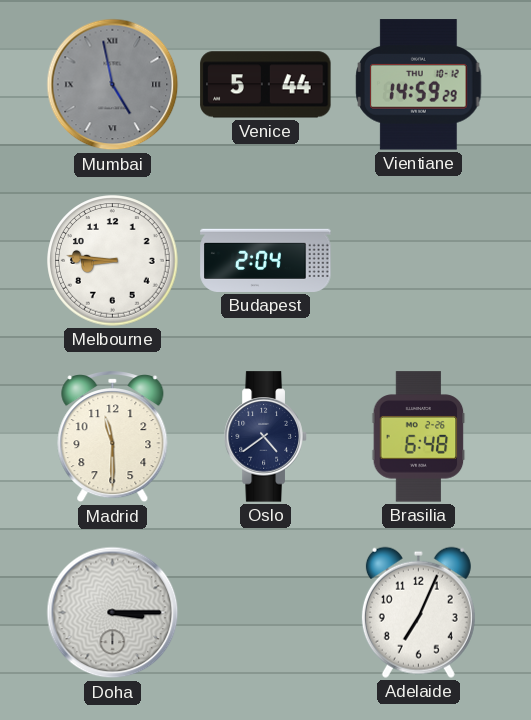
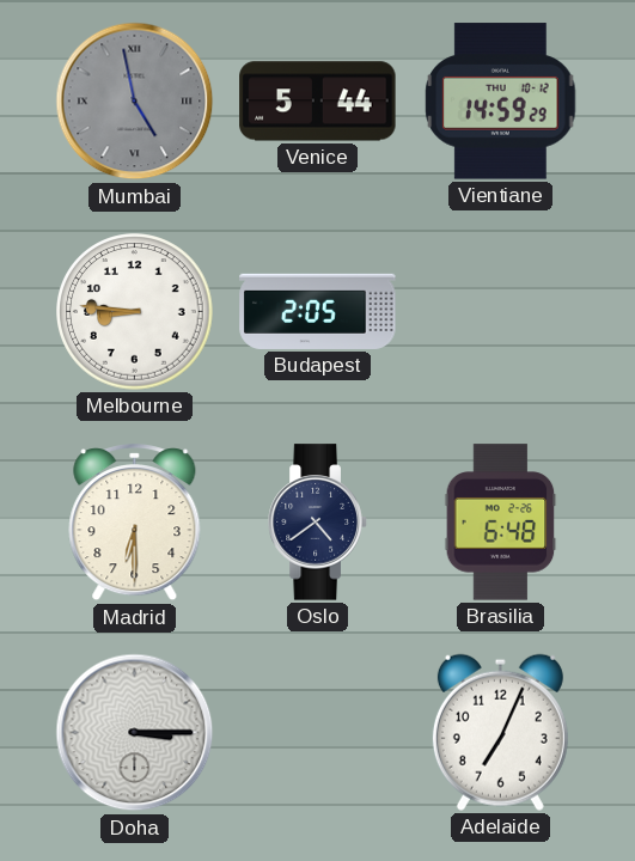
Budapest: 2:04 -> 2:05 (318, 311)
Madrid: 11:30 -> 6:30 (135, 524)
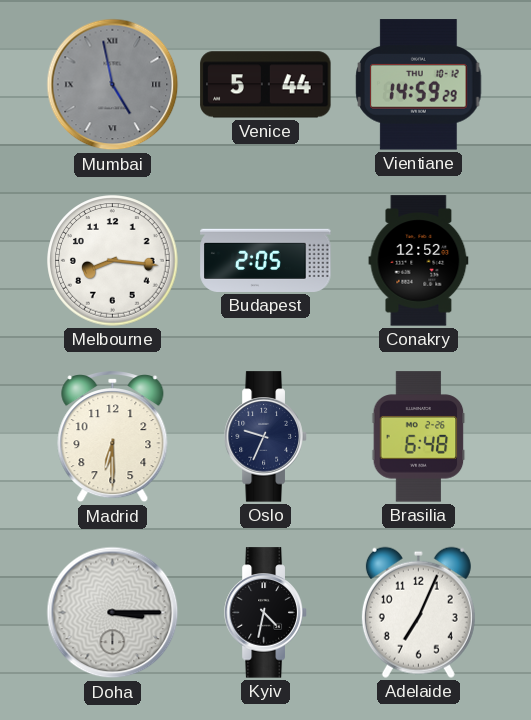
Melbourne: 8:46 -> 8:16 (113, 261)
Conakry: none -> 12:52 (419, 261)
Oslo: 4:39 -> 9:34 (266, 437)
Kyiv: none -> 4:32 (266, 613)
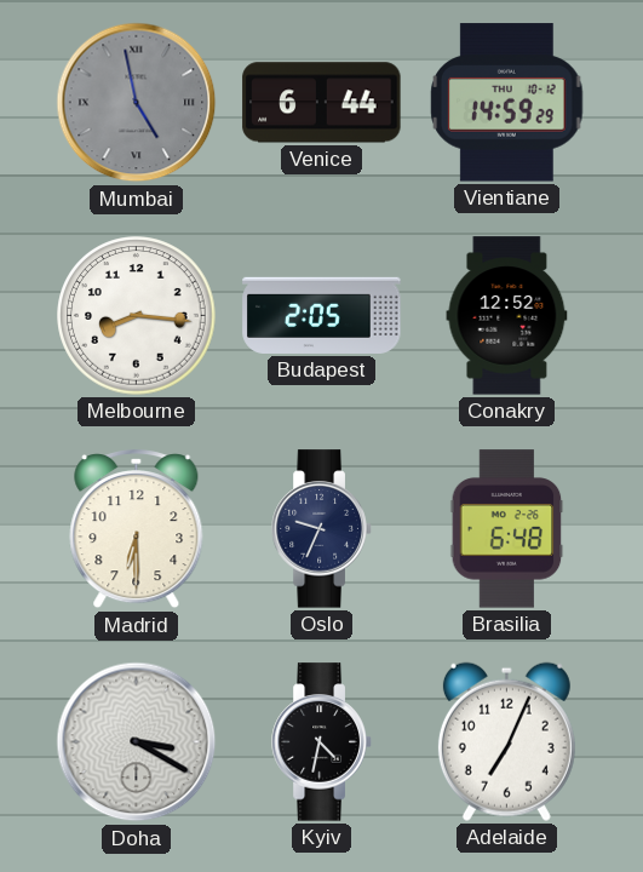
Venice: 5:44 -> 6:44 (322, 103)
Doha: 3:15 -> 3:20 (137, 742)
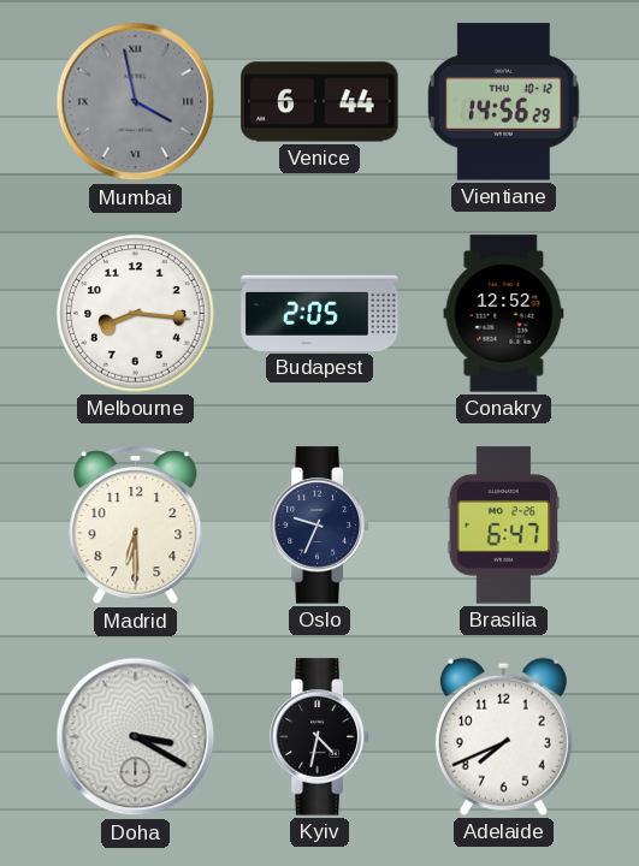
Mumbai: 4:58 -> 3:58 (136, 102)
Vientiane: 14:59 -> 14:56 (504, 102)
Brasilia: 6:48 -> 6:47 (504, 526)
Adelaide: 7:04 -> 7:41 (503, 736)
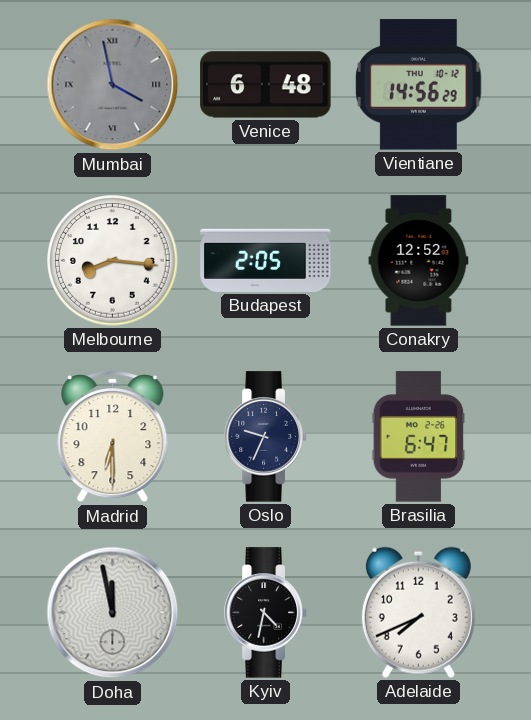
Venice: 6:44 -> 6:48 (266, 85)
Doha: 3:20 -> 11:58 (113, 613)
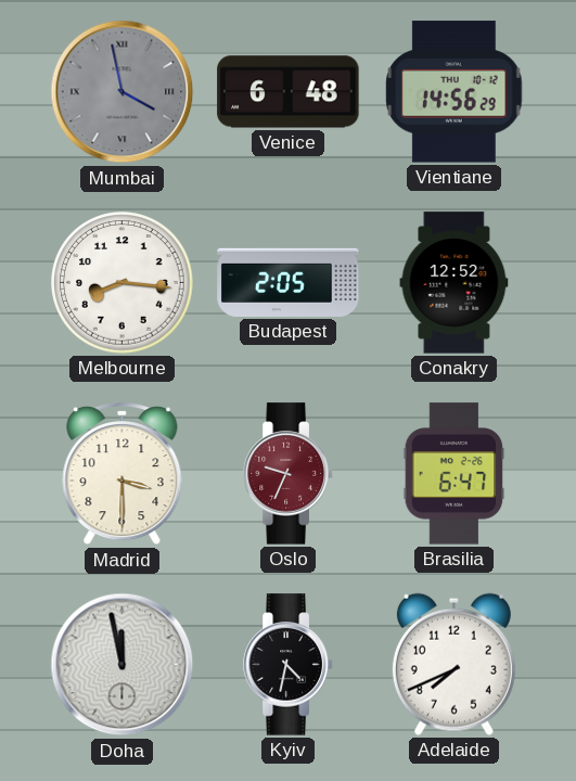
Madrid: 6:30 -> 3:30 (123, 475)
Oslo dial: navy -> burgundy (289, 474)
